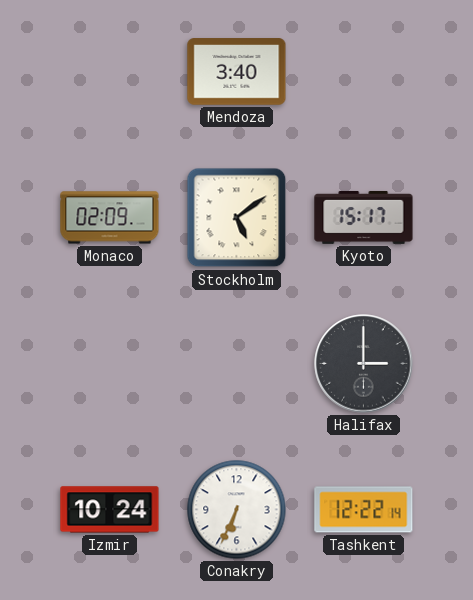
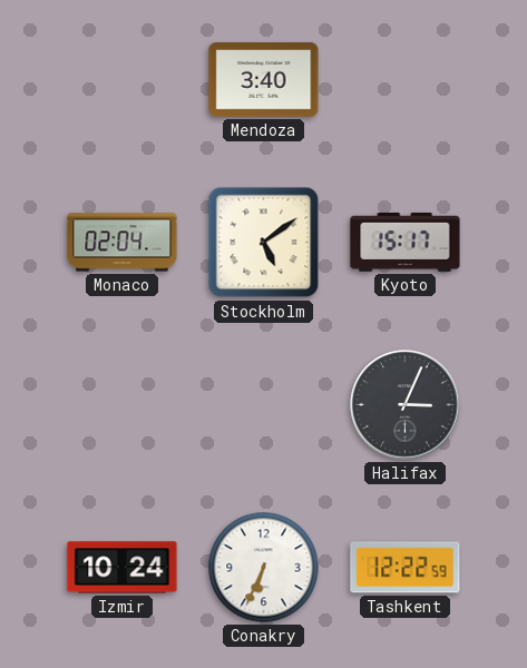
Monaco: 02:09 -> 02:04 (123, 243)
Halifax: 3:00 -> 3:04 (406, 405)
Tashkent: 12:22:14 -> 12:22:59 (406, 568)
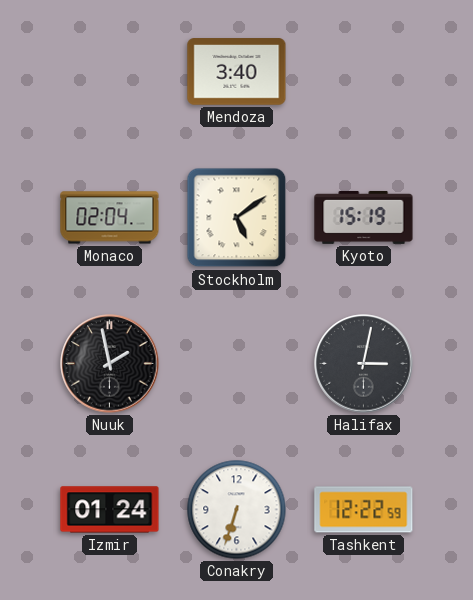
Kyoto: 15:17 -> 15:19 (364, 217)
Nuuk: none -> 1:58 (110, 364)
Halifax: 3:04 -> 3:02 (364, 364)
Izmir: 10:24 -> 01:24 (110, 510)
Conakry: 6:34 -> 6:33 (237, 510)
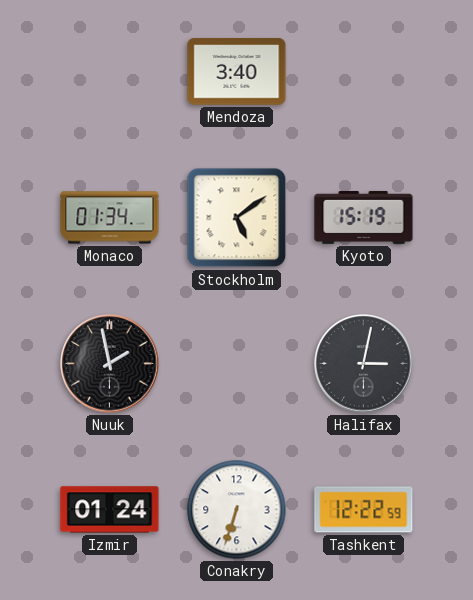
Monaco: 02:04 -> 01:34 (110, 218)
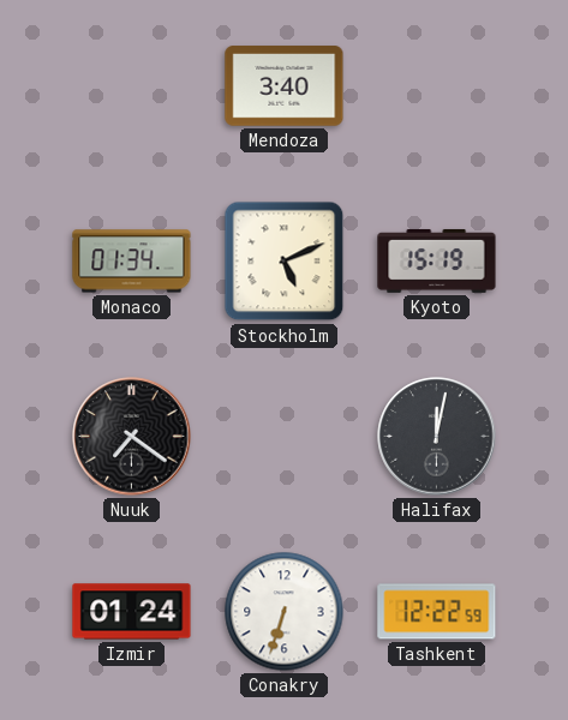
Stockholm: 5:09 -> 5:11 (285, 262)
Nuuk: 1:58 -> 7:21 (132, 437)
Halifax: 3:02 -> 12:02 (437, 437)
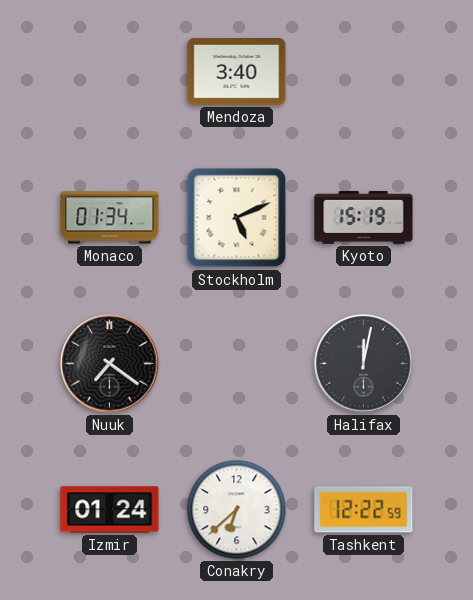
Conakry: 6:33 -> 6:38 (237, 510)
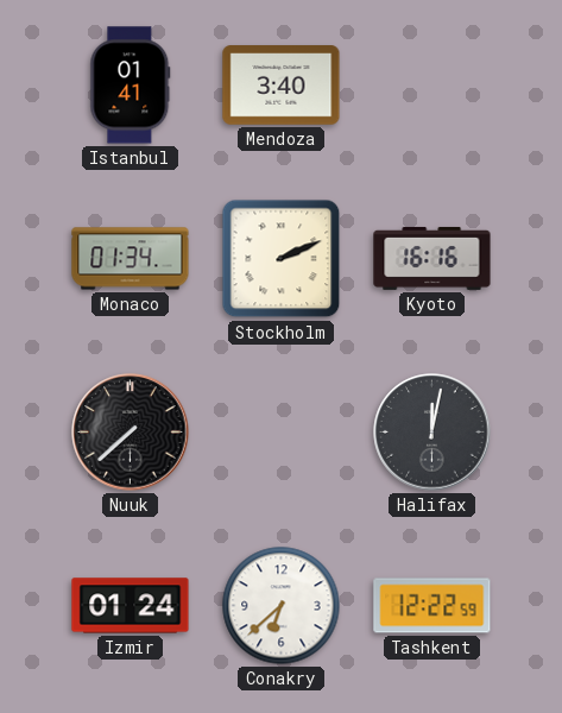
Istanbul: none -> 01:41 (131, 86)
Stockholm: 5:11 -> 2:11 (282, 259)
Kyoto: 15:19 -> 16:16 (432, 258)
Nuuk: 7:21 -> 7:38 (131, 433)
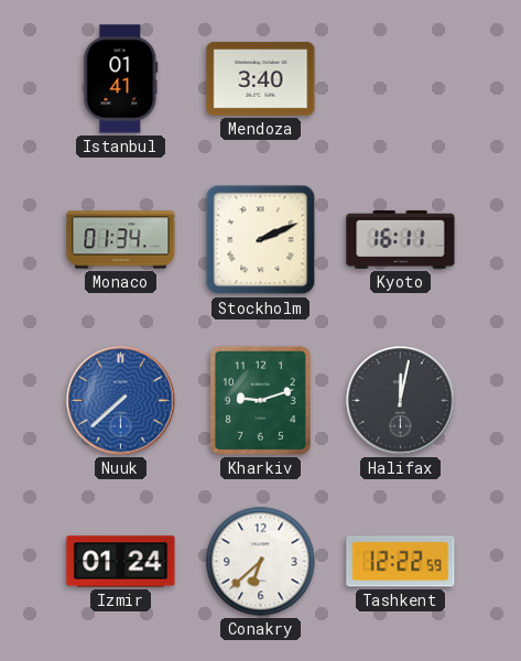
Kyoto: 16:16 -> 16:11 (401, 239)
Nuuk dial: black -> blue (121, 401)
Kharkiv: none -> 9:12 (260, 400)
